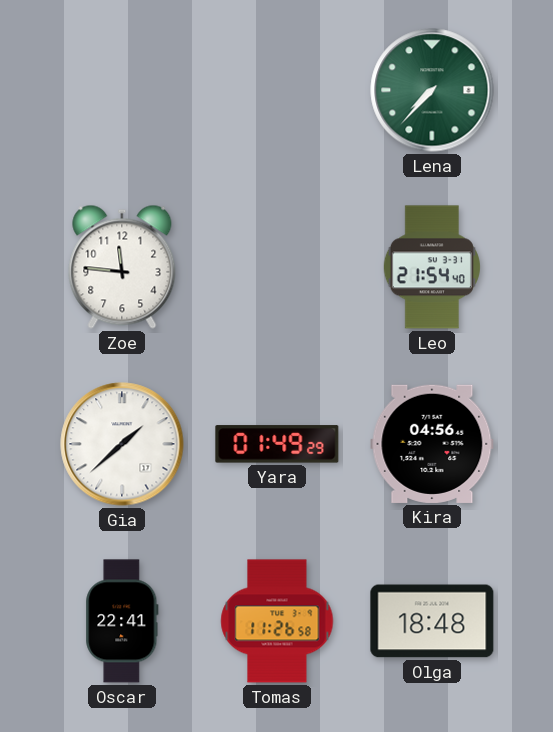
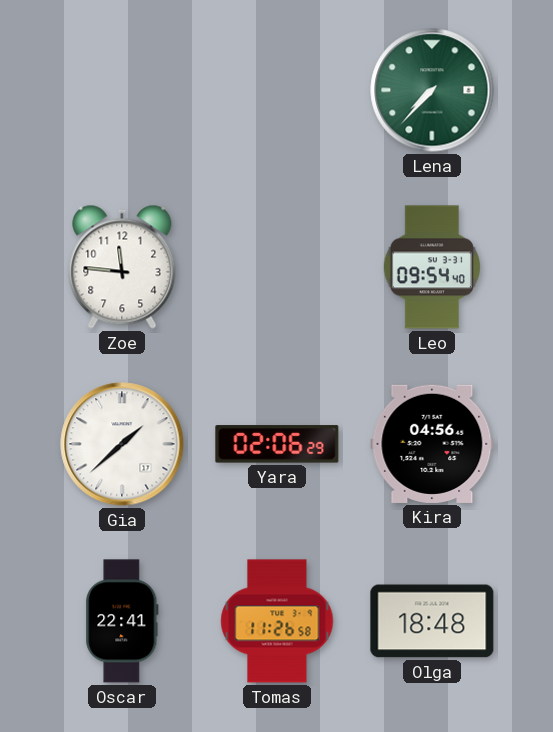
Leo: 21:54 -> 09:54 (432, 267)
Yara: 01:49 -> 02:06 (277, 444)
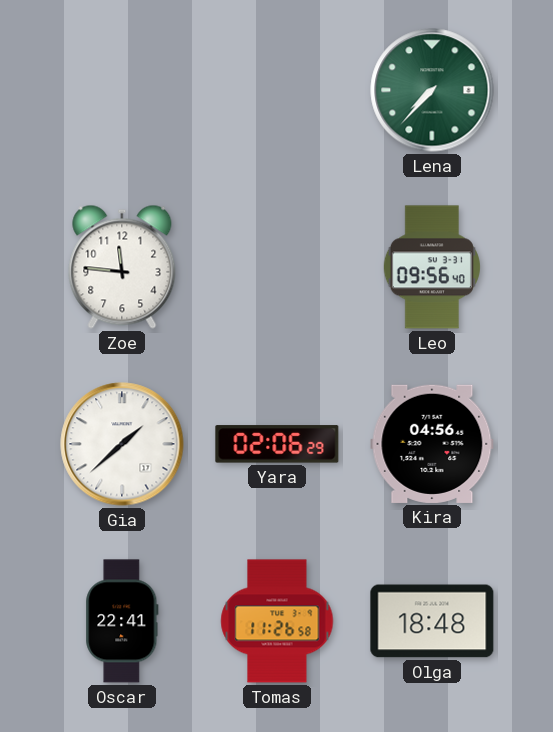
Leo: 09:54 -> 09:56 (432, 267)
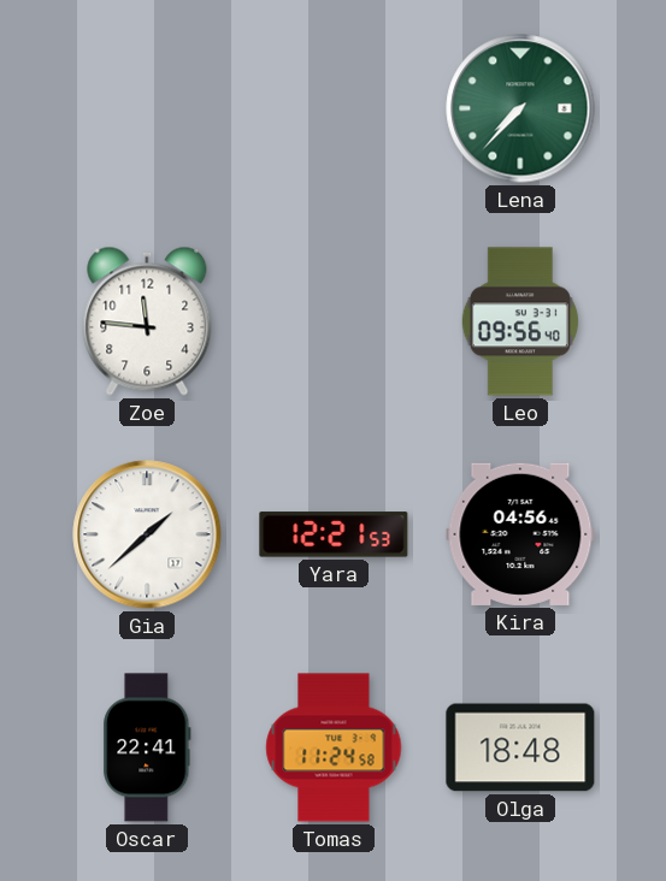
Yara: 02:06 -> 12:21 (334, 534)
Tomas: 11:26 -> 11:24 (334, 747)
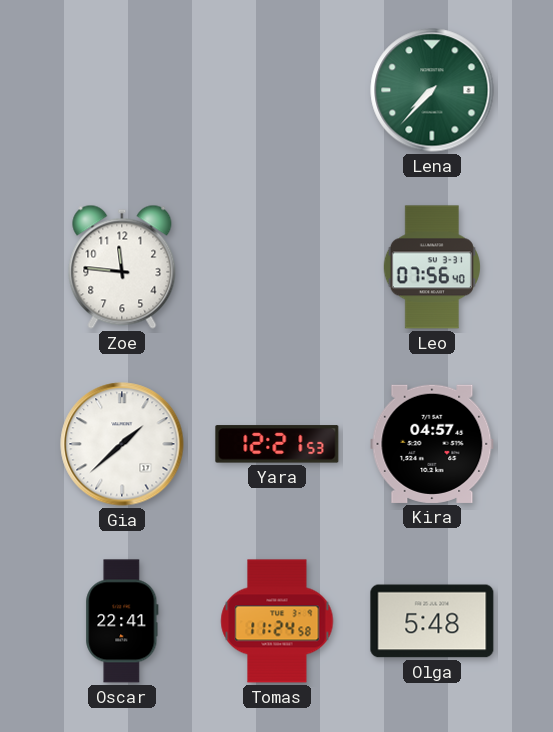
Leo: 09:56 -> 07:56 (432, 267)
Kira: 04:56 -> 04:57 (432, 444)
Olga: 18:48 -> 5:48 (432, 621)
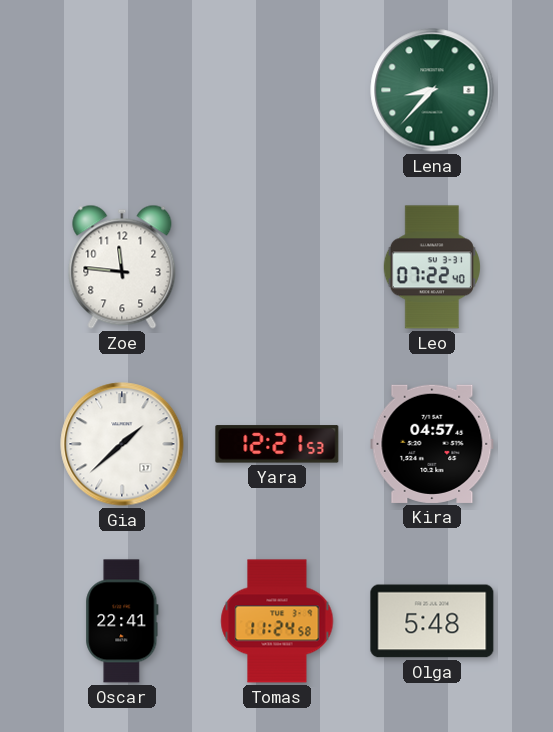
Lena: 7:37 -> 8:37 (432, 90)
Leo: 07:56 -> 07:22 (432, 267)
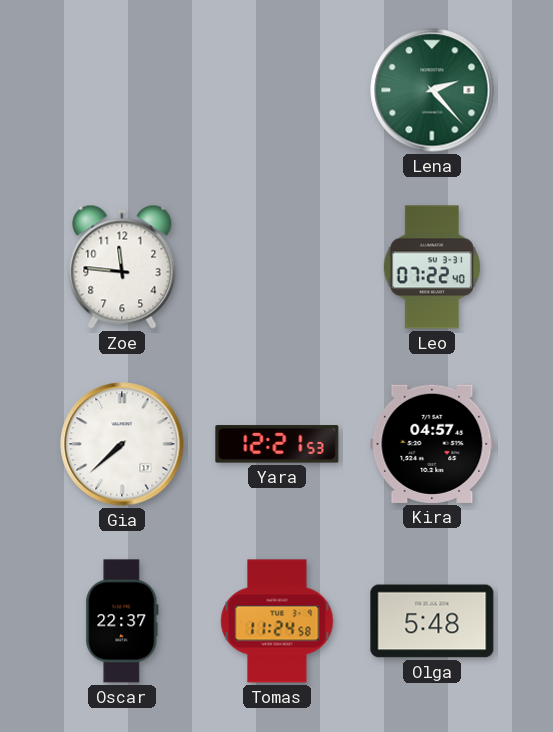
Lena: 8:37 -> 2:23 (432, 90)
Gia: 1:38 -> 7:38 (122, 444)
Oscar: 22:41 -> 22:37 (122, 621)
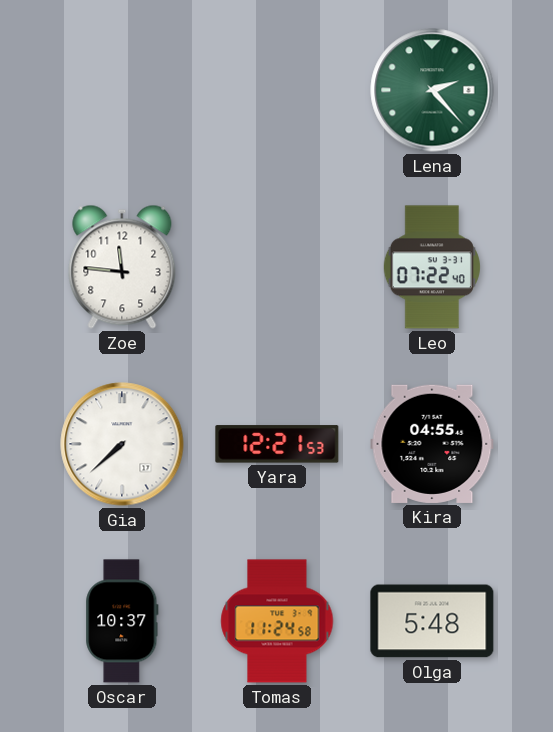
Kira: 04:57 -> 04:55 (432, 444)
Oscar: 22:37 -> 10:37 (122, 621)
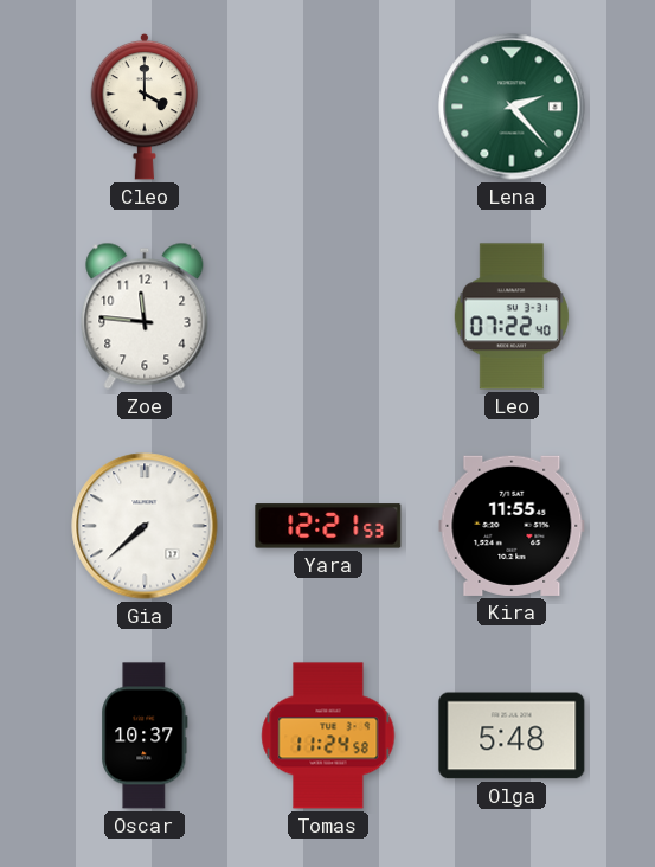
Cleo: none -> 4:00 (145, 107)
Kira: 04:55 -> 11:55 (512, 526)
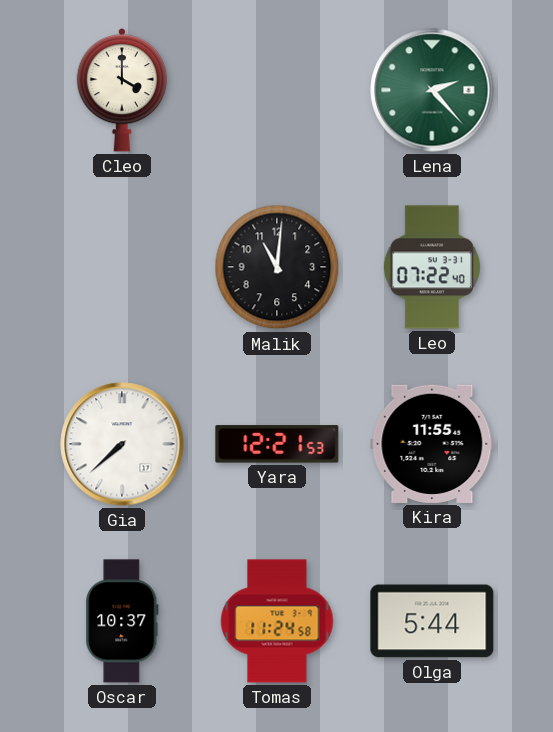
Zoe: 11:46 -> none (145, 316)
Malik: none -> 11:01 (277, 267)
Olga: 5:48 -> 5:44 (432, 621)
